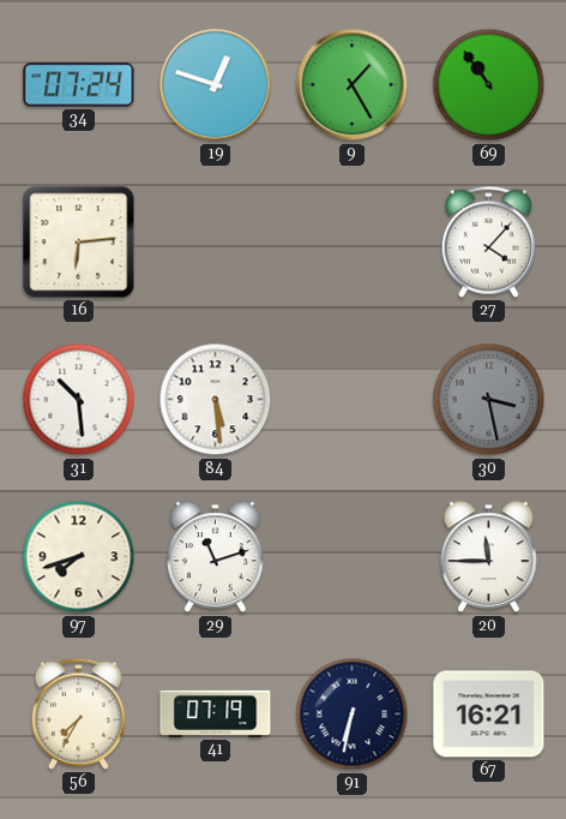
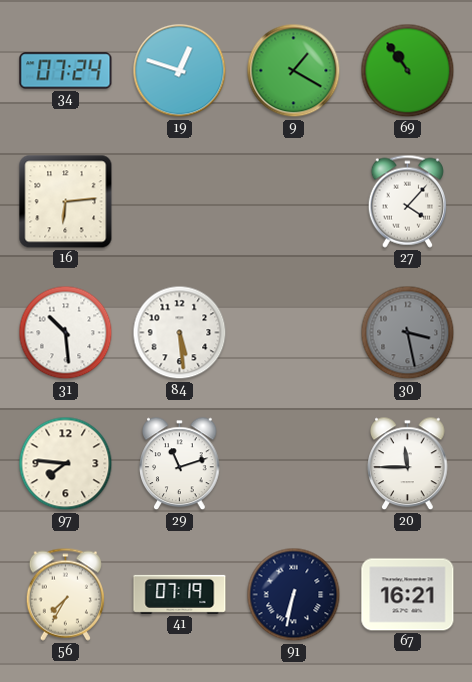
9: 1:25 -> 1:20 (294, 71)
97: 7:42 -> 7:46 (66, 464)
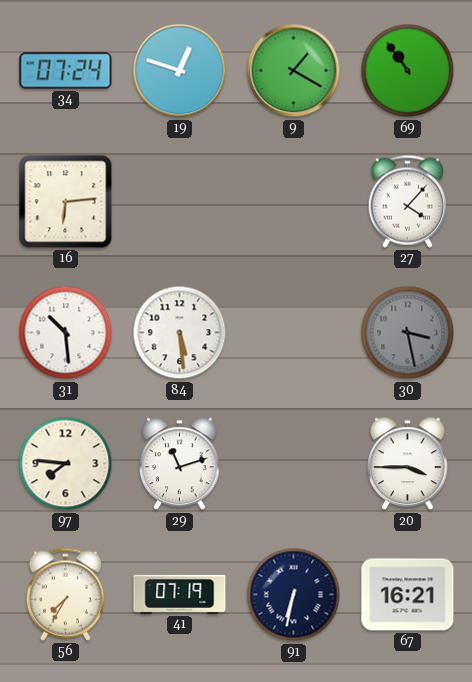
20: 11:45 -> 3:45 (408, 464)
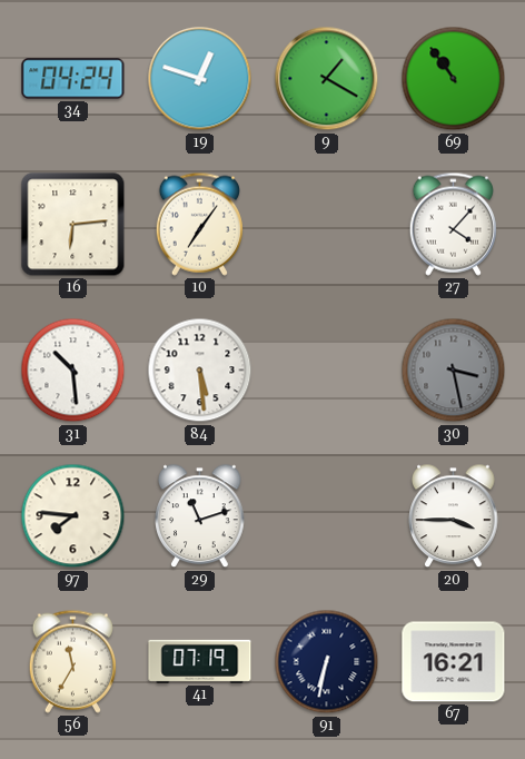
34: 07:24 -> 04:24 (73, 79)
10: none -> 7:06 (199, 224)
56: 7:35 -> 11:35 (72, 661)
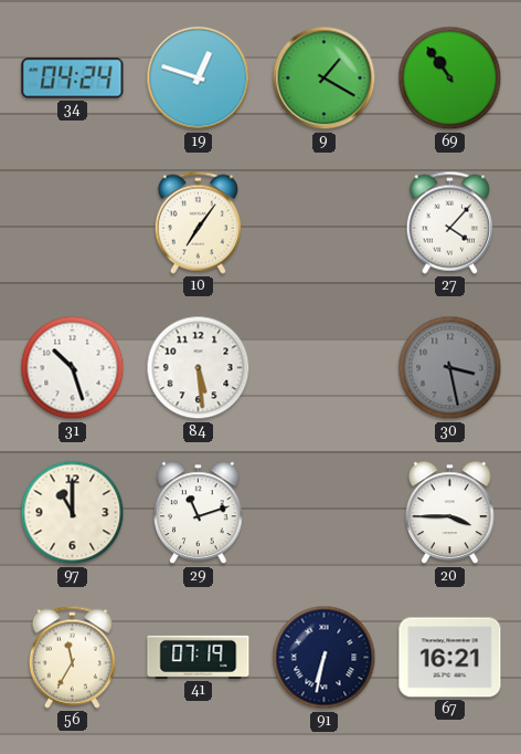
16: 6:14 -> none (73, 225)
31: 10:29 -> 10:27 (73, 368)
97: 7:46 -> 11:00 (73, 513)
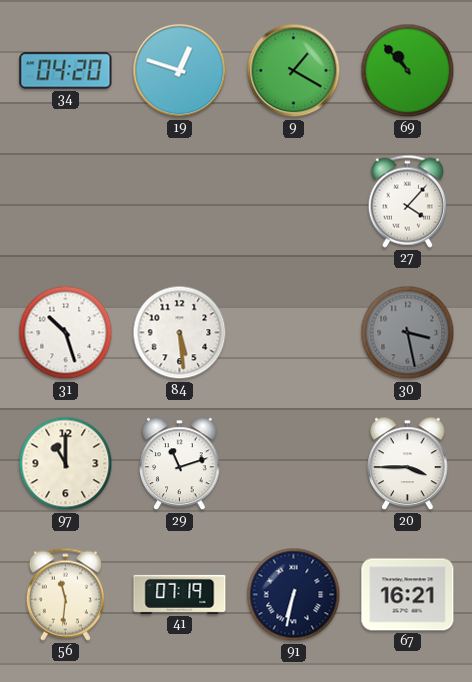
34: 04:24 -> 04:20 (66, 71)
69: 10:54 -> 10:53 (408, 71)
10: 7:06 -> none (198, 222)
56: 11:35 -> 11:31 (65, 594)
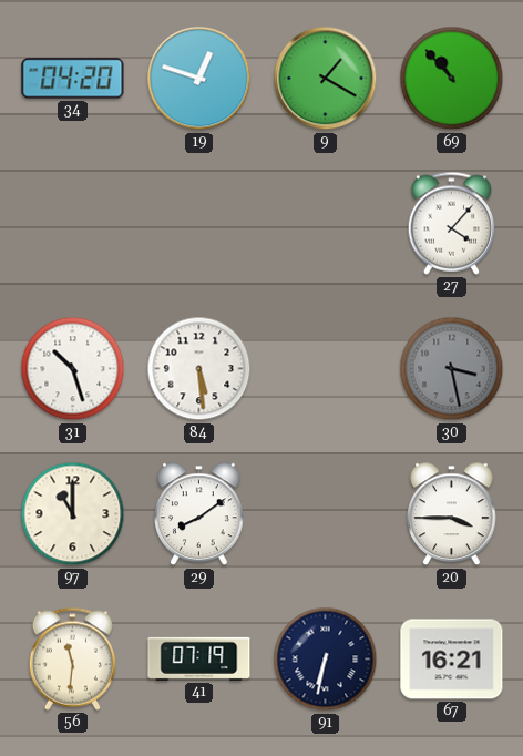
29: 11:12 -> 8:09 (199, 514)
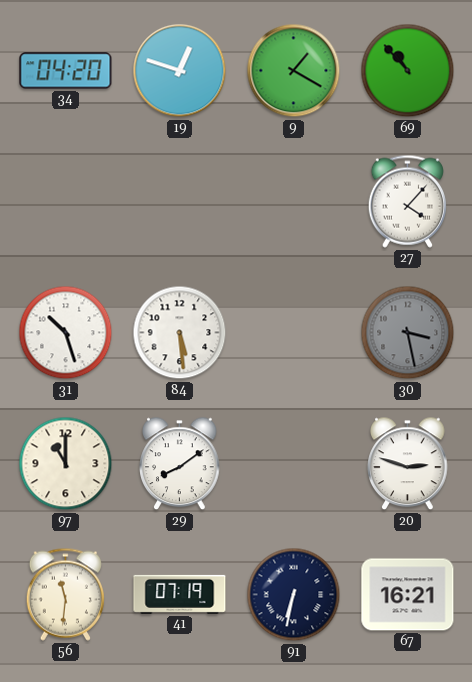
20: 3:45 -> 2:48 (408, 464)
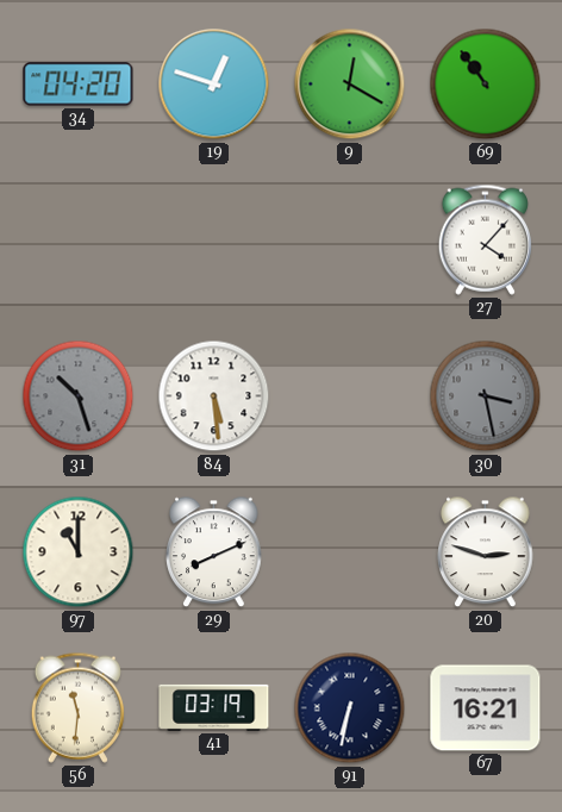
9: 1:20 -> 12:20 (350, 85)
69: 10:53 -> 10:54 (486, 85)
31 dial: white -> grey (79, 396)
29: 8:09 -> 8:11 (214, 552)
41: 07:19 -> 03:19 (214, 707)
